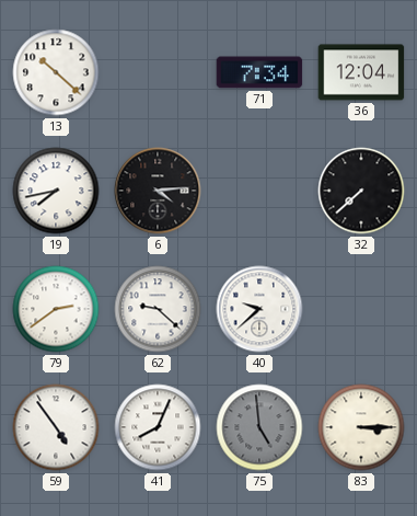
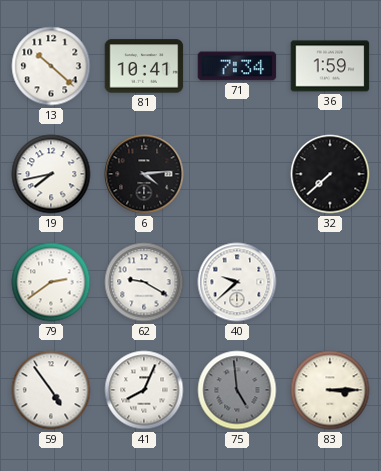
81: none -> 10:41 (144, 66)
36: 12:04 -> 1:59 (330, 66)
62: 9:22 -> 9:20 (144, 282)
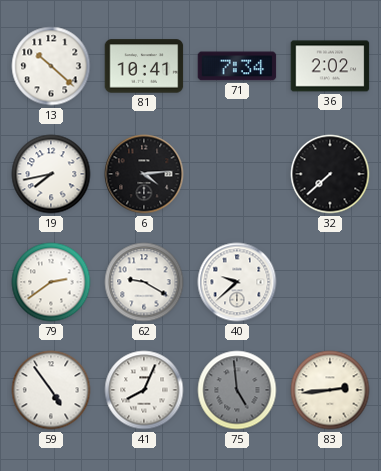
36: 1:59 -> 2:02 (330, 66)
83: 3:15 -> 2:44 (330, 390)
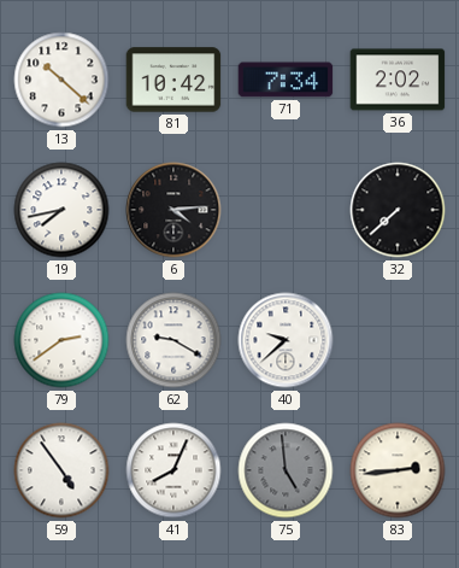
81: 10:41 -> 10:42 (173, 80)
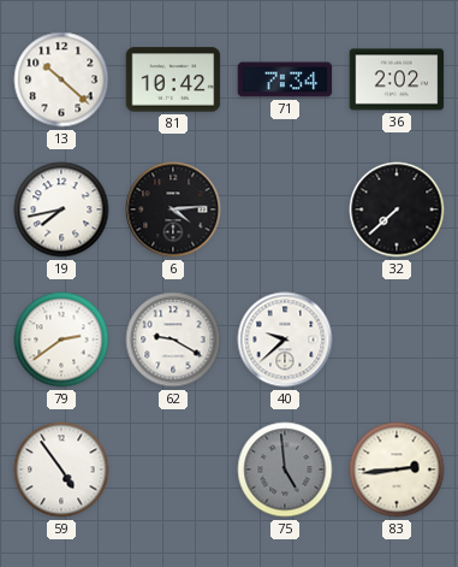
41: 8:04 -> none (173, 470)
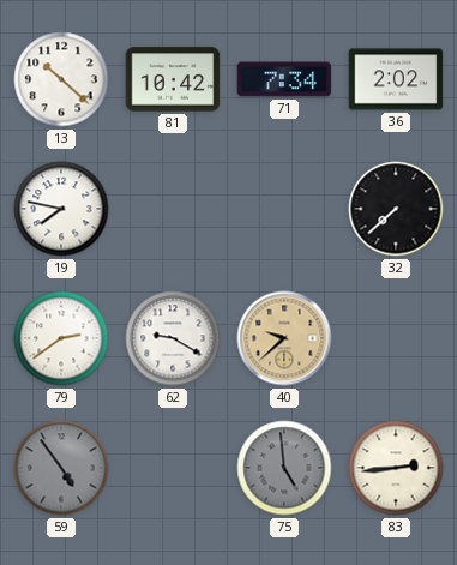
19: 7:43 -> 7:47 (61, 209)
6: 4:14 -> none (173, 209)
40 dial: white -> champagne (284, 338)
59 dial: white -> grey (61, 468)
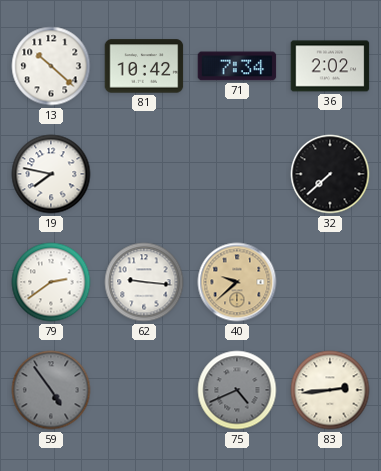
62: 9:20 -> 9:16 (144, 282)
75: 4:59 -> 4:41 (237, 390)
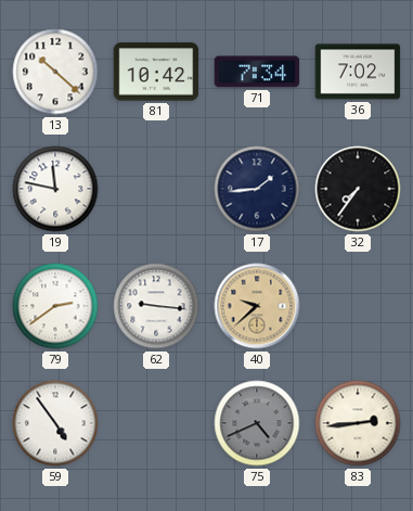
36: 2:02 -> 7:02 (358, 72)
19: 7:47 -> 11:47 (55, 189)
17: none -> 1:44 (257, 189)
32: 7:38 -> 7:36 (358, 189)
59 dial: grey -> white (55, 423)
